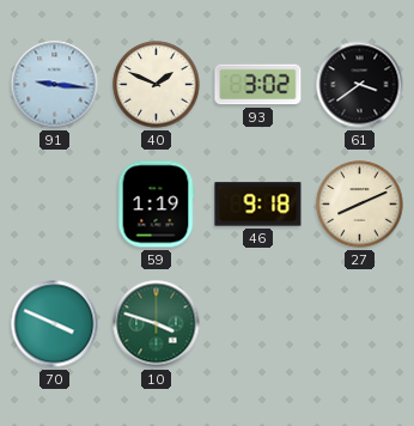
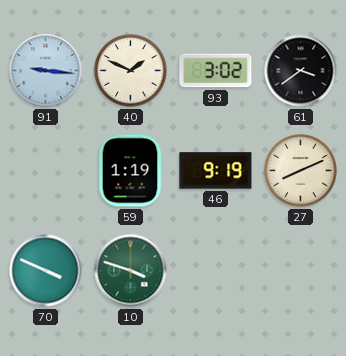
46: 9:18 -> 9:19 (216, 171)
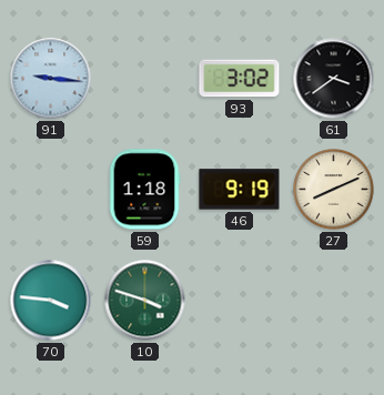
40: 1:49 -> none (131, 71)
59: 1:19 -> 1:18 (144, 190)
70: 3:49 -> 3:46 (51, 301)
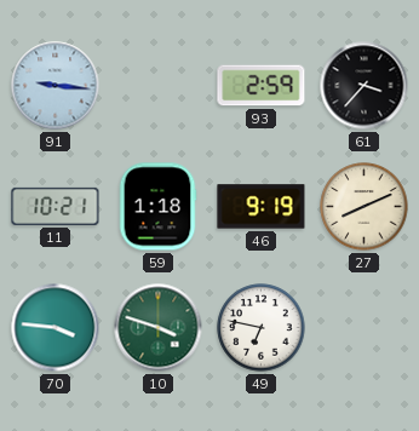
93: 3:02 -> 2:59 (262, 86)
61: 3:39 -> 3:37 (365, 86)
11: none -> 10:21 (56, 206)
49: none -> 6:47 (262, 328)
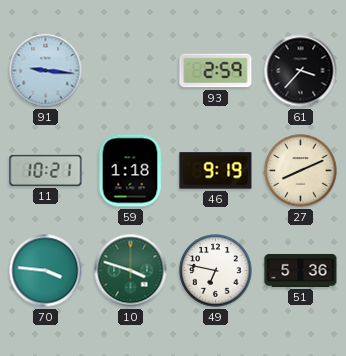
51: none -> 5:36 (301, 270)
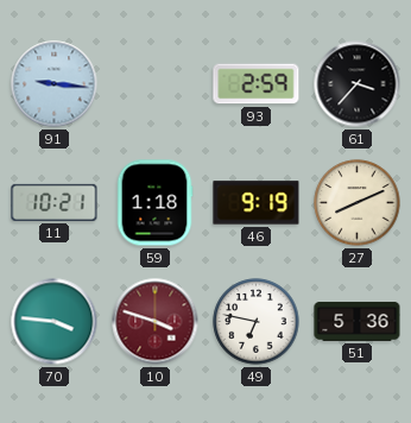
10 dial: green -> burgundy (156, 322)
